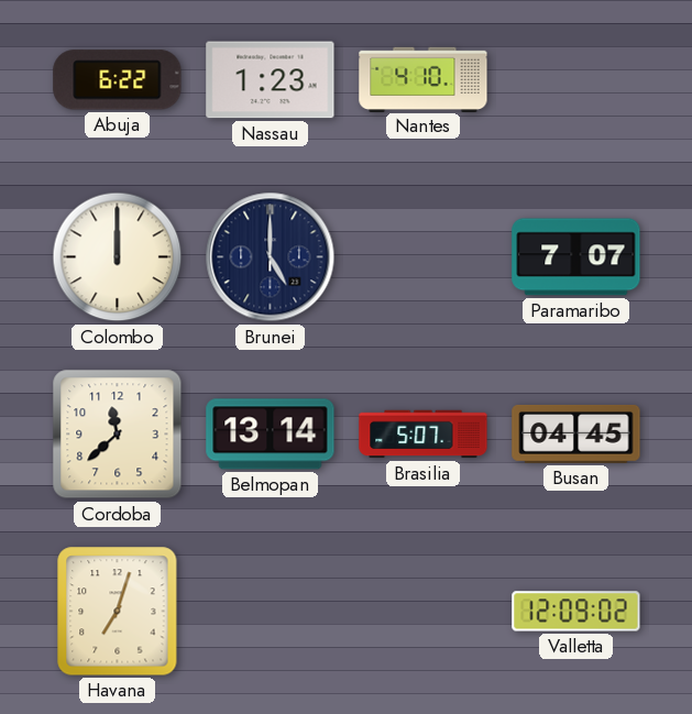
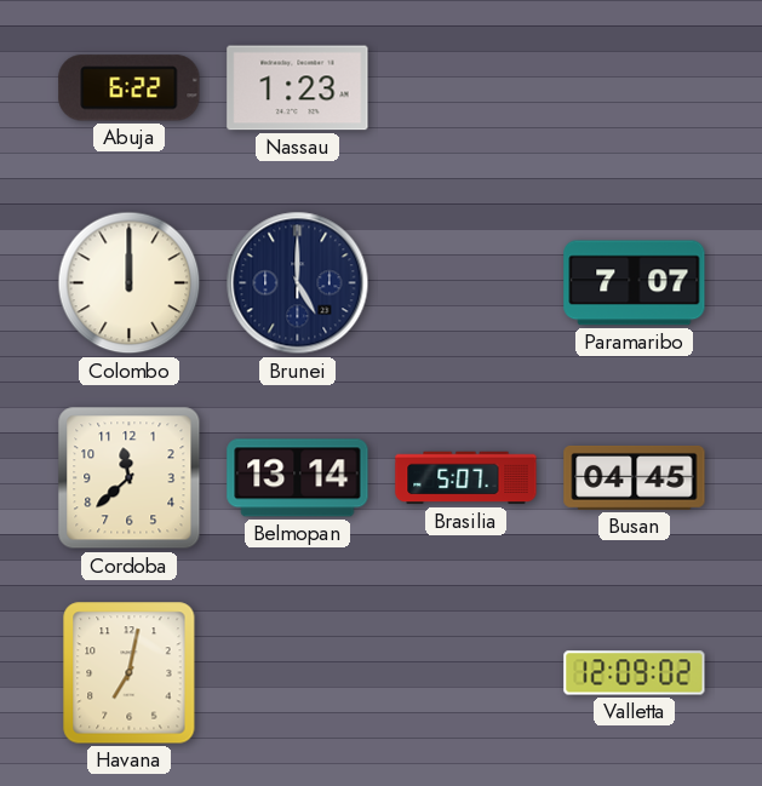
Nantes: 4:10 -> none (424, 79)
Havana: 7:03 -> 7:02 (130, 673)
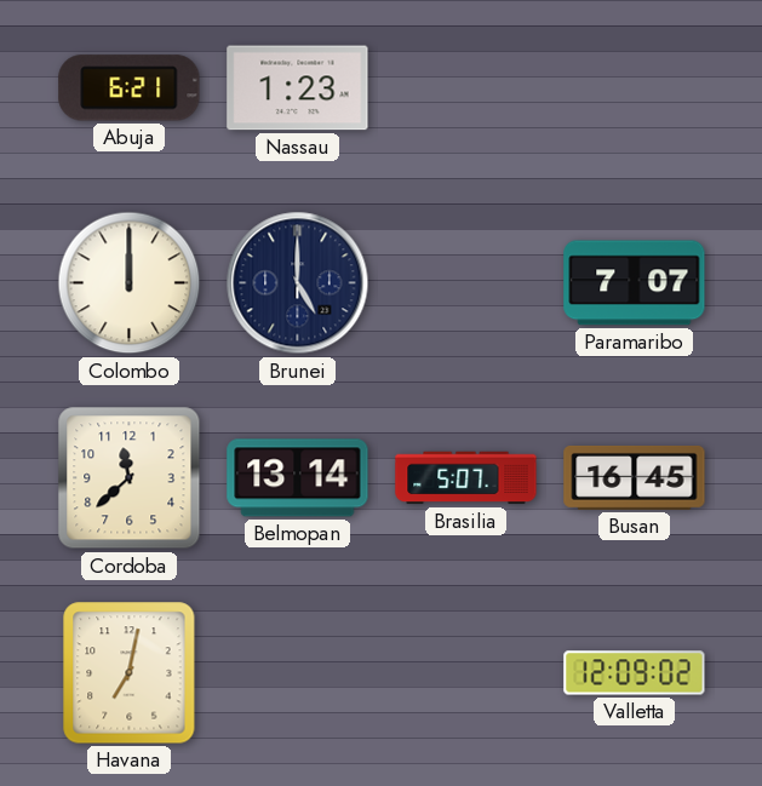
Abuja: 6:22 -> 6:21 (130, 88)
Busan: 04:45 -> 16:45 (635, 477)
